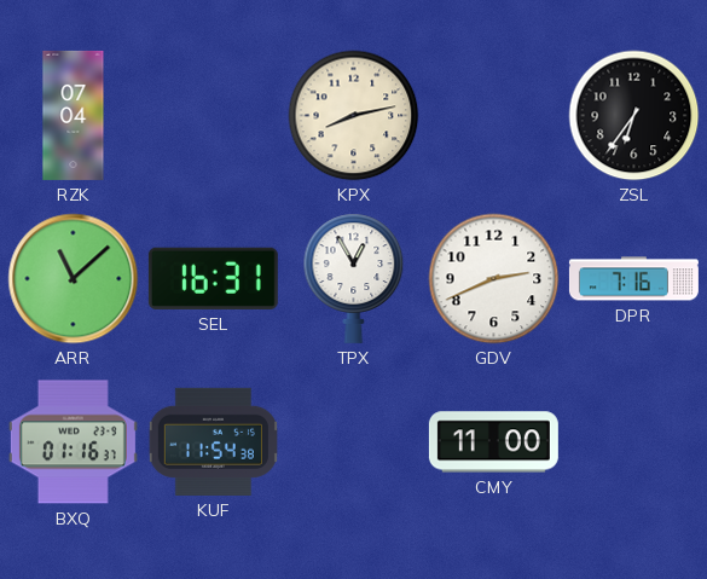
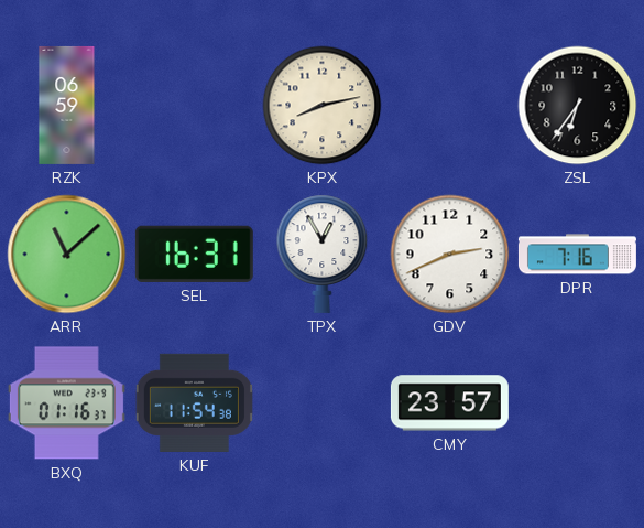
RZK: 07:04 -> 06:59 (67, 105)
CMY: 11:00 -> 23:57 (449, 403)
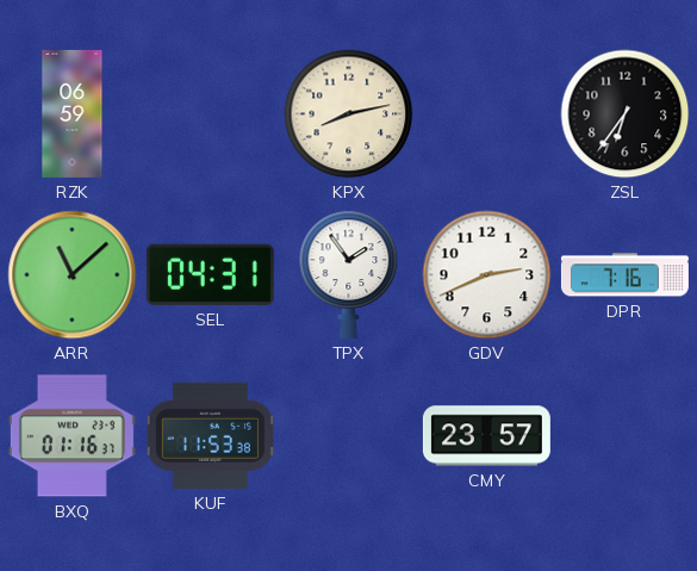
SEL: 16:31 -> 04:31 (210, 274)
TPX: 12:55 -> 1:54 (349, 274)
KUF: 11:54 -> 11:53 (210, 435)
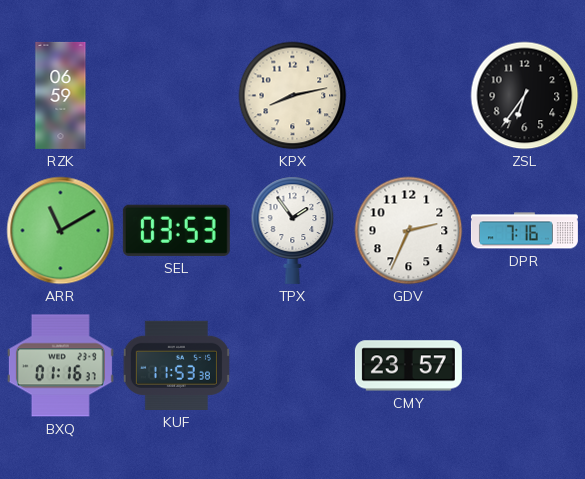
ARR: 11:08 -> 11:10 (61, 231)
SEL: 04:31 -> 03:53 (176, 230)
GDV: 2:41 -> 2:34 (409, 231)
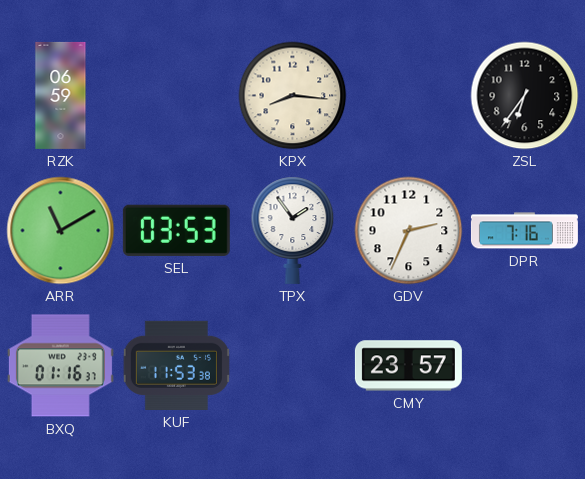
KPX: 8:13 -> 8:16 (293, 96)
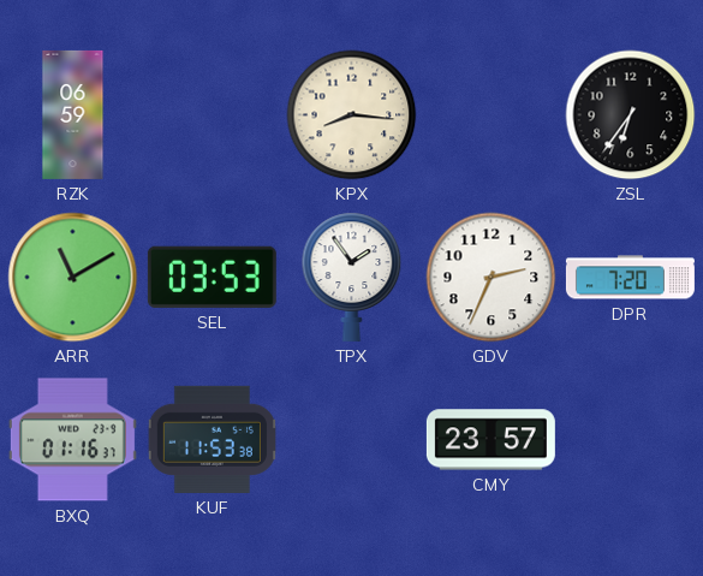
DPR: 7:16 -> 7:20 (630, 278)
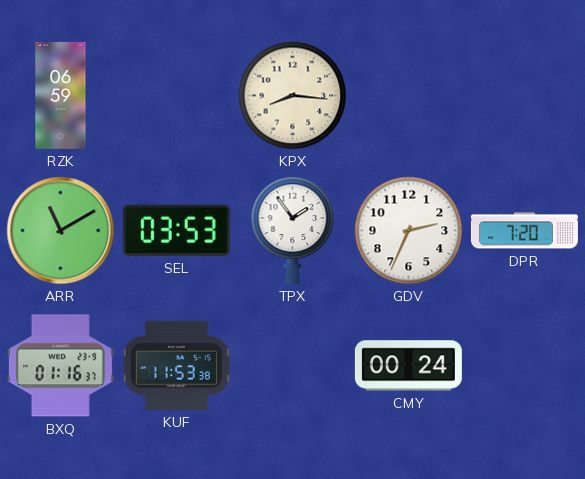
ZSL: 6:36 -> none (631, 115)
CMY: 23:57 -> 00:24 (408, 366)
